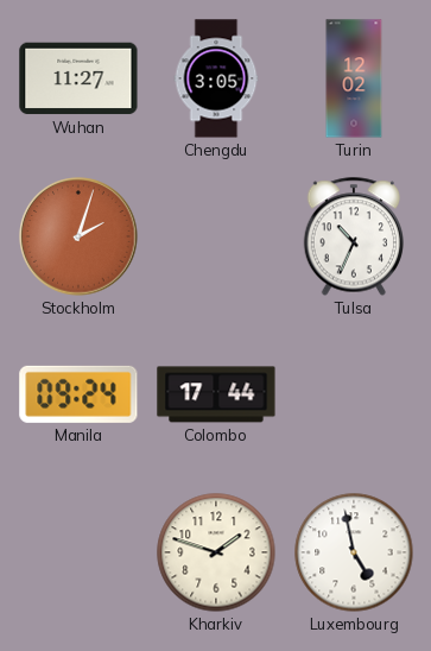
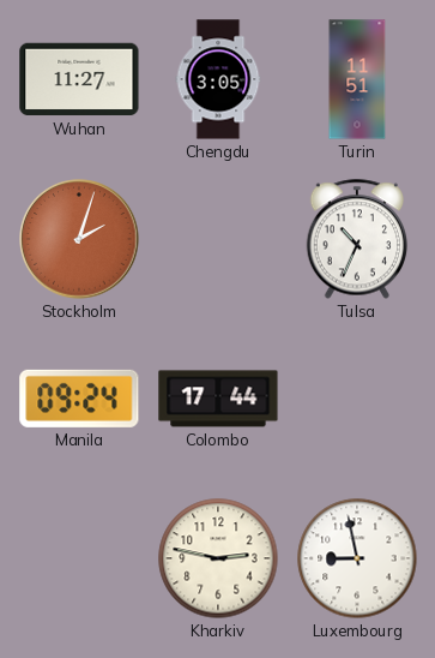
Turin: 12:02 -> 11:51 (357, 79)
Kharkiv: 1:48 -> 2:47 (218, 558)
Luxembourg: 4:58 -> 8:58 (357, 558)
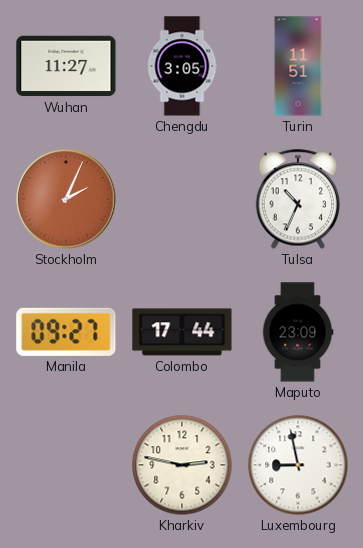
Stockholm: 2:03 -> 2:04 (66, 199)
Manila: 09:24 -> 09:27 (66, 332)
Maputo: none -> 23:09 (298, 332)
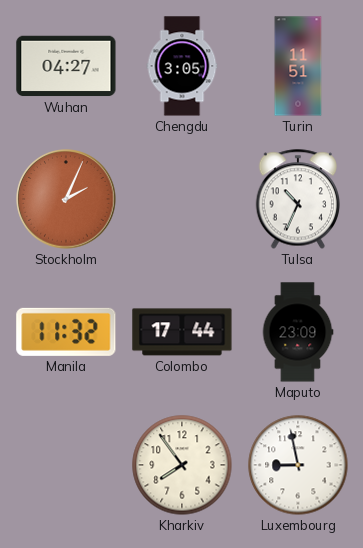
Wuhan: 11:27 -> 04:27 (66, 66)
Manila: 09:27 -> 11:32 (66, 332)
Kharkiv: 2:47 -> 7:54 (182, 465)
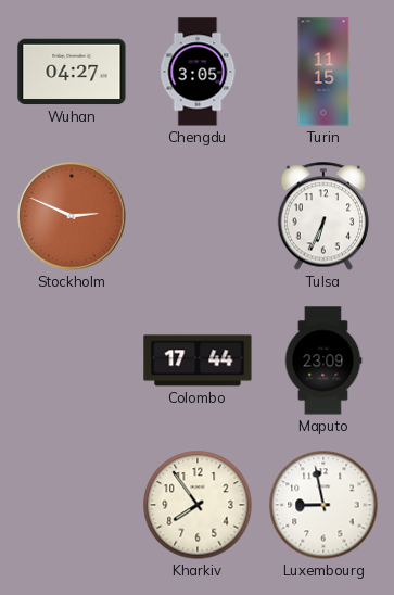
Turin: 11:51 -> 11:15 (323, 72)
Stockholm: 2:04 -> 2:49 (72, 216)
Tulsa: 10:34 -> 6:34 (322, 216)
Manila: 11:32 -> none (66, 332)
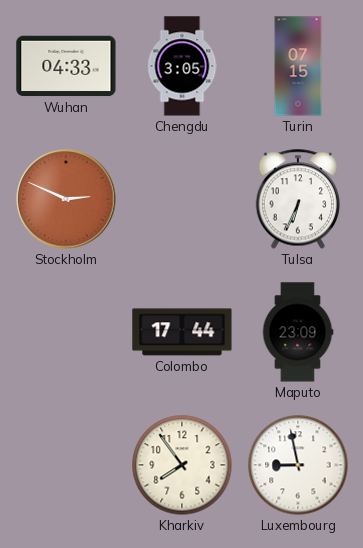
Wuhan: 04:27 -> 04:33 (66, 66)
Turin: 11:15 -> 07:15 (298, 66)
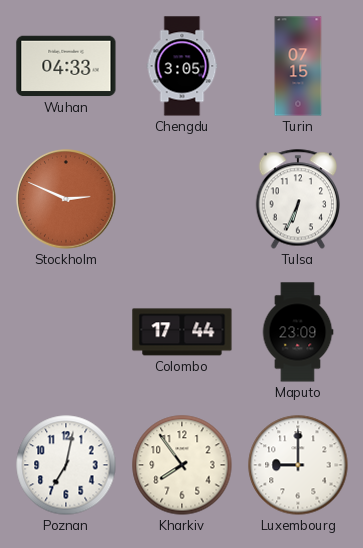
Poznan: none -> 7:02 (66, 465)
Luxembourg: 8:58 -> 9:00 (298, 465)
